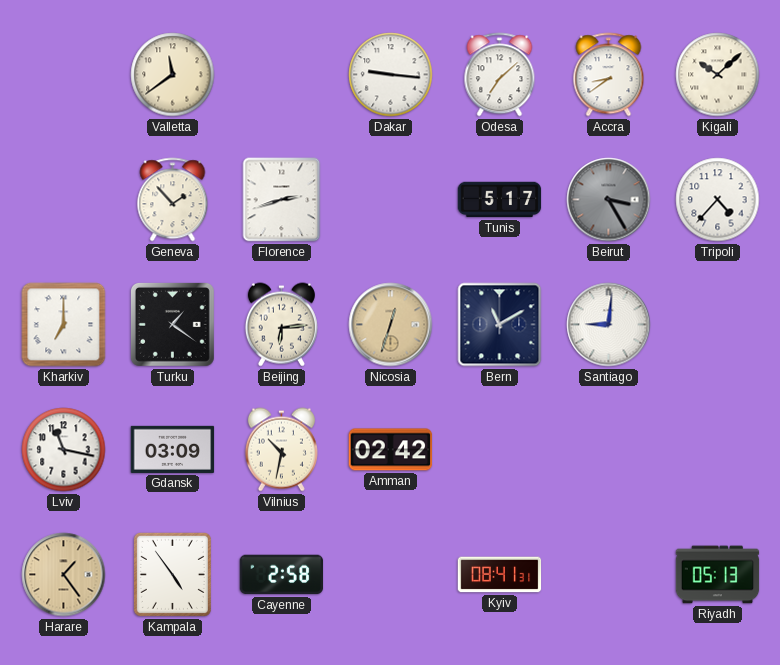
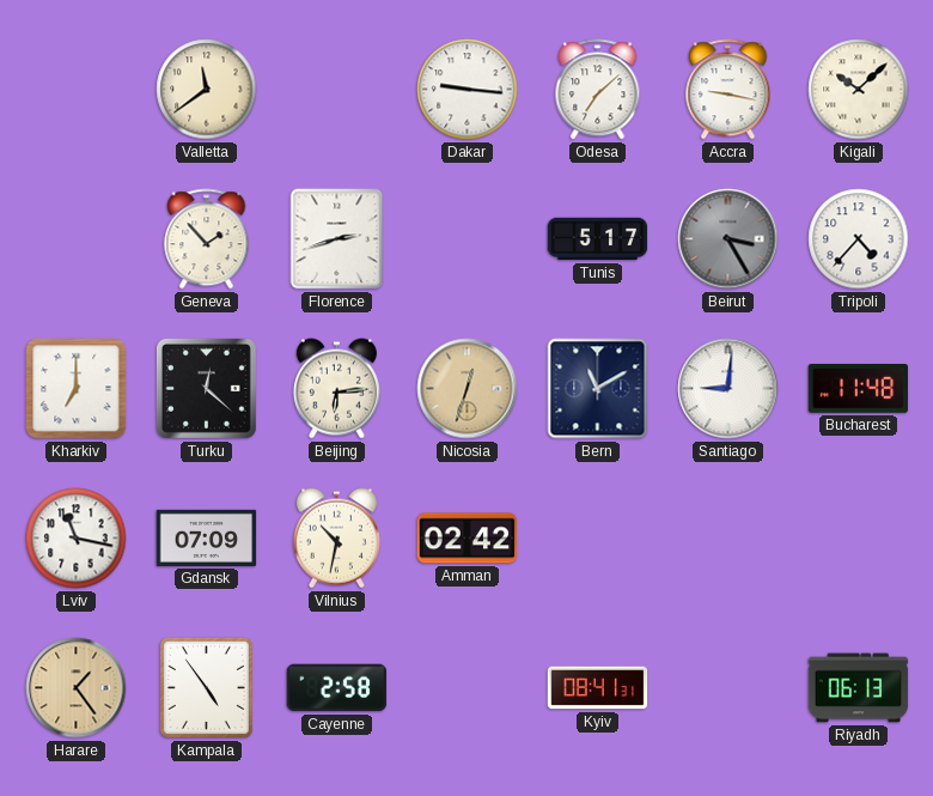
Accra: 8:39 -> 9:17 (728, 90)
Turku: 1:21 -> 12:22 (206, 388)
Bucharest: none -> 11:48 (859, 389)
Gdansk: 03:09 -> 07:09 (207, 537)
Riyadh: 05:13 -> 06:13 (859, 688)
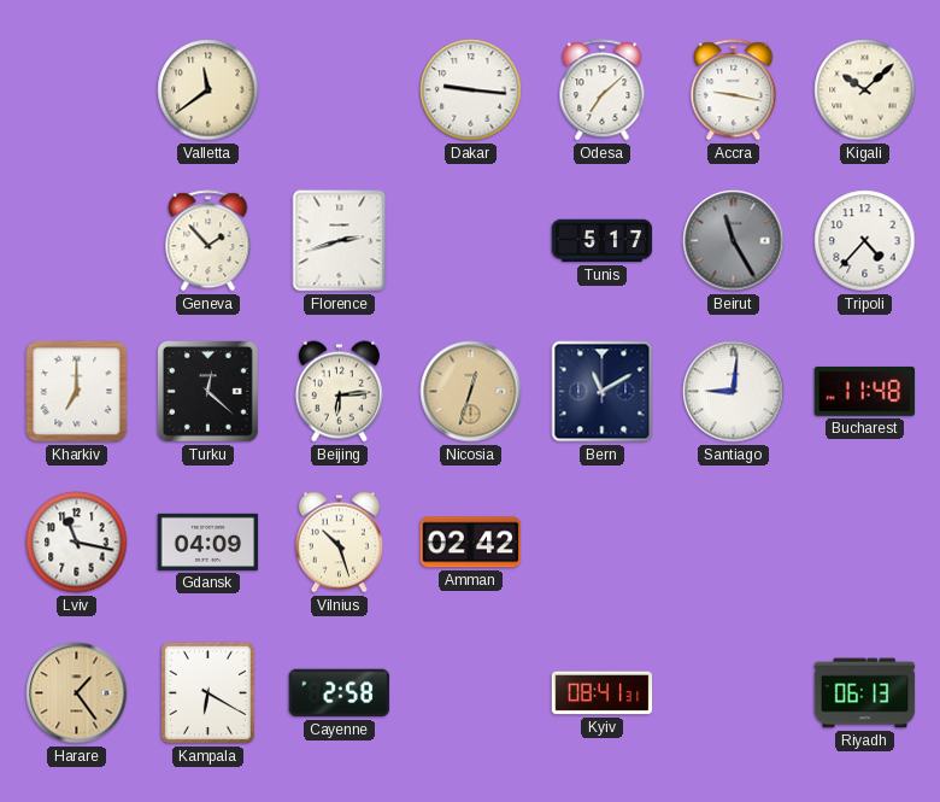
Beirut: 3:25 -> 11:25 (734, 241)
Gdansk: 07:09 -> 04:09 (208, 542)
Vilnius: 10:32 -> 10:27 (339, 543)
Kampala: 4:54 -> 6:20 (207, 692)
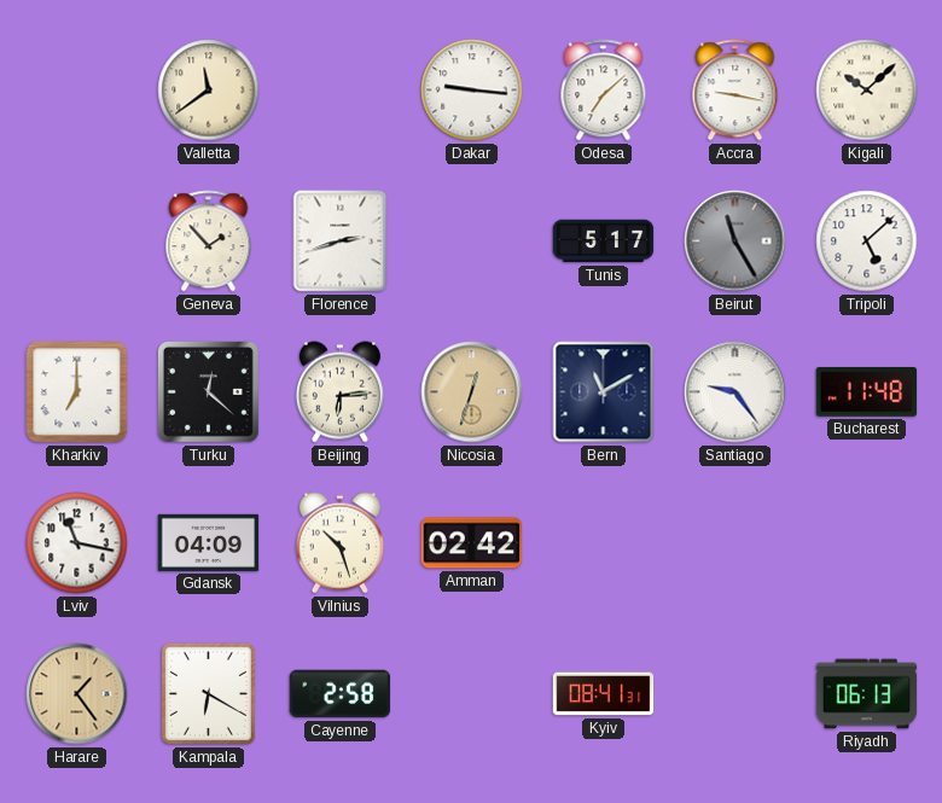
Tripoli: 4:37 -> 5:08 (867, 242)
Santiago: 9:01 -> 9:24 (735, 392)
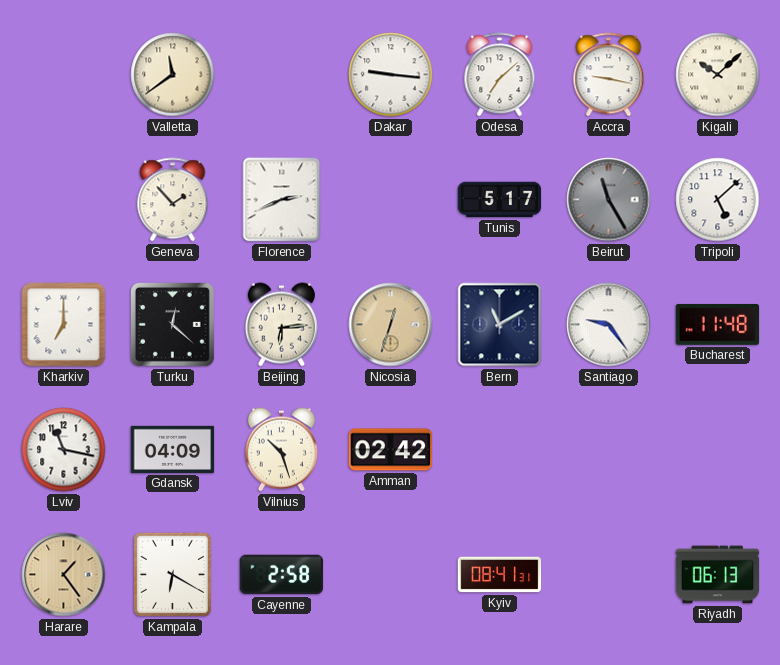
Florence: 2:42 -> 2:41 (282, 200)
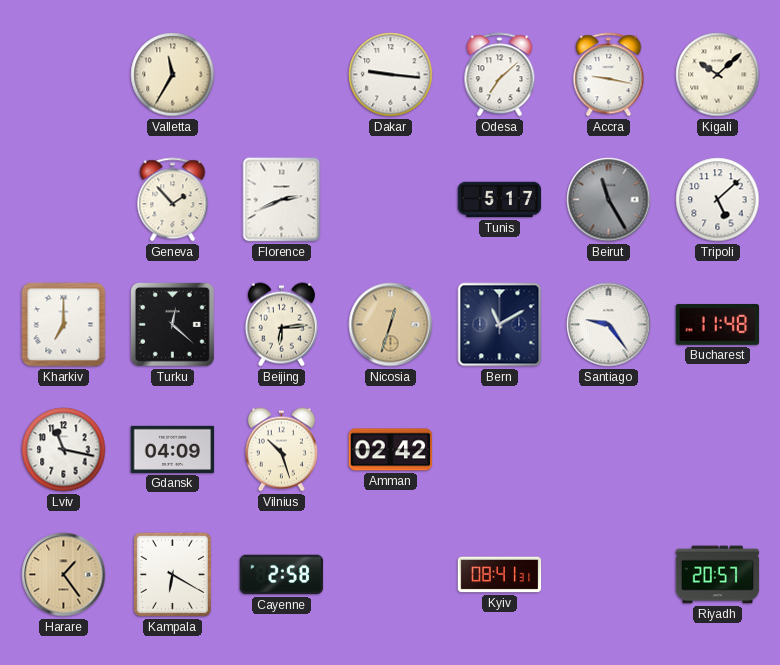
Valletta: 11:39 -> 11:35 (173, 75)
Riyadh: 06:13 -> 20:57 (718, 575)
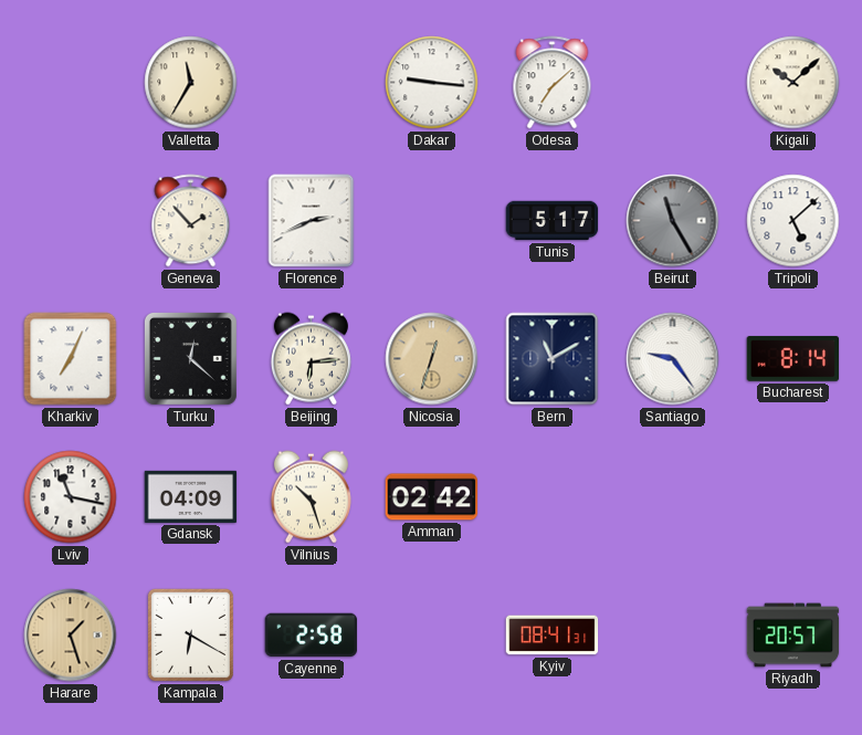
Accra: 9:17 -> none (609, 75)
Kharkiv: 7:00 -> 7:04 (71, 359)
Bucharest: 11:48 -> 8:14 (793, 359)
Harare: 1:24 -> 1:27 (71, 636)
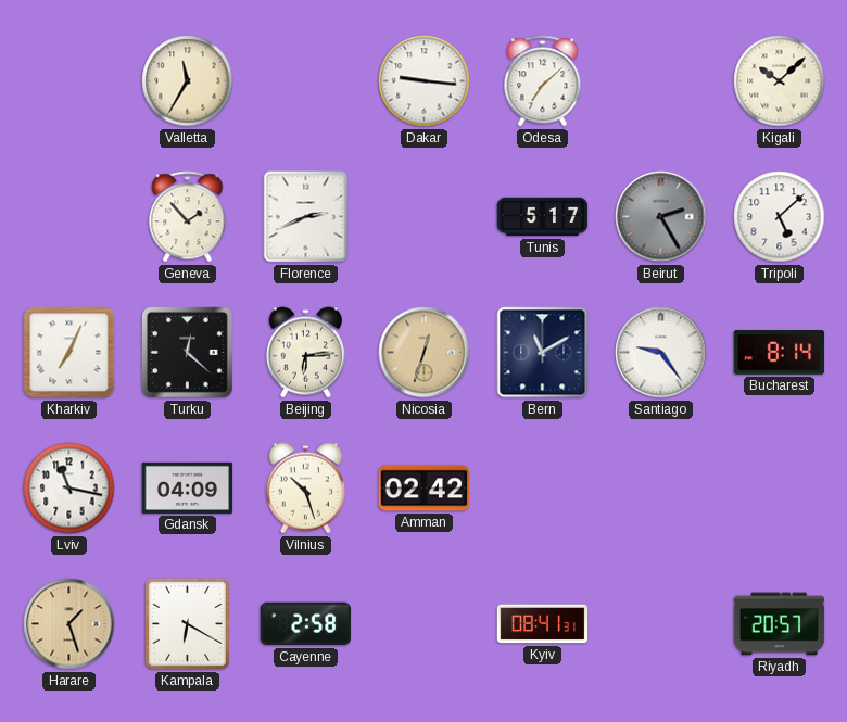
Beirut: 11:25 -> 2:25 (661, 217)
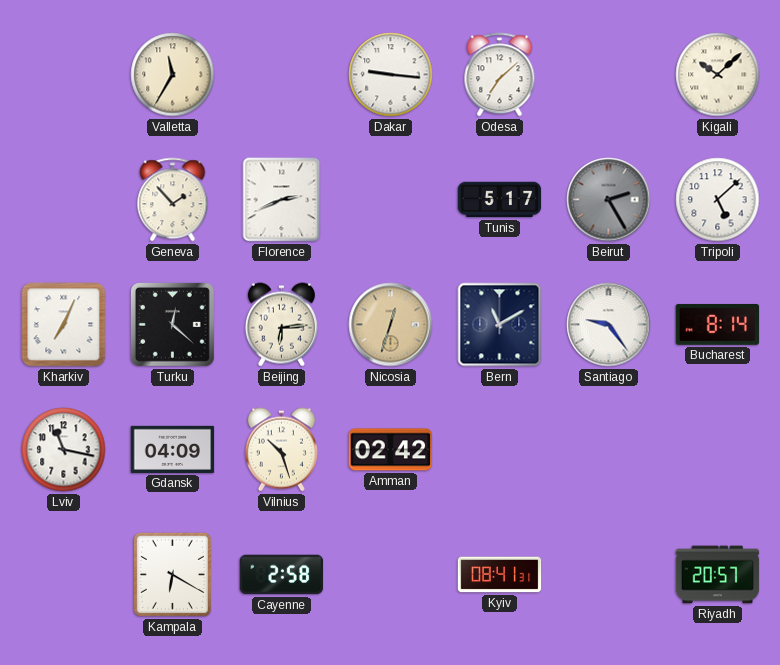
Harare: 1:27 -> none (69, 624)
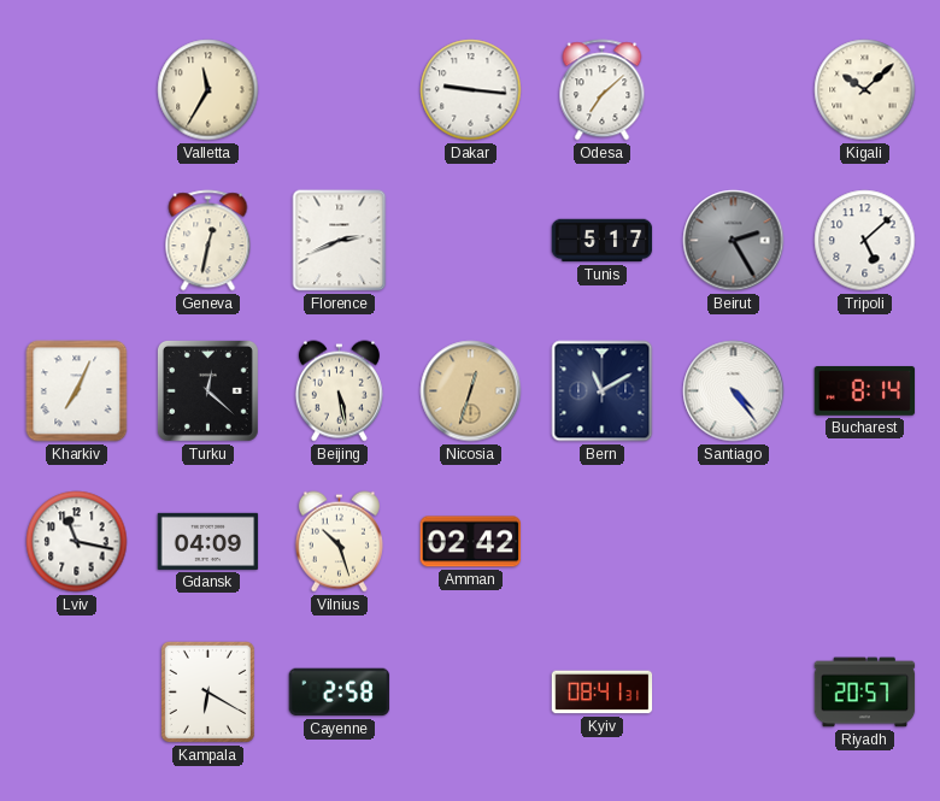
Geneva: 1:53 -> 12:32 (208, 241)
Beijing: 6:14 -> 5:28 (339, 391)
Santiago: 9:24 -> 4:24 (734, 391)
